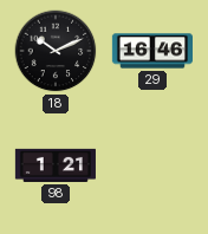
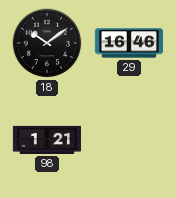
18: 10:11 -> 10:09 (47, 43)
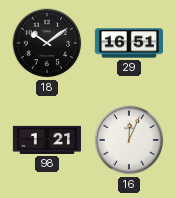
29: 16:46 -> 16:51 (128, 43)
16: none -> 12:04 (129, 140)
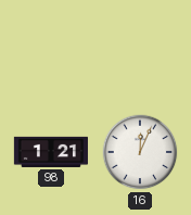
18: 10:09 -> none (47, 43)
29: 16:51 -> none (128, 43)
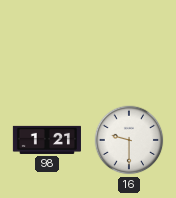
16: 12:04 -> 9:30 (129, 140)
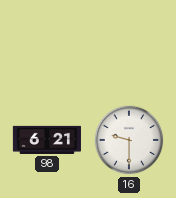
98: 1:21 -> 6:21 (47, 140)
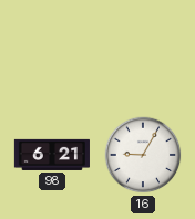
16: 9:30 -> 9:05 (143, 155)
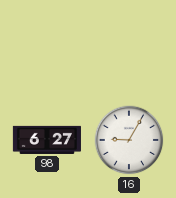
98: 6:21 -> 6:27 (47, 140)
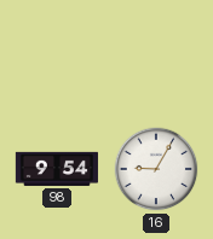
98: 6:27 -> 9:54 (57, 169)
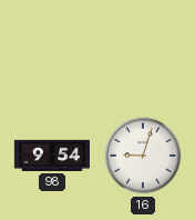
16: 9:05 -> 9:03 (143, 156)
